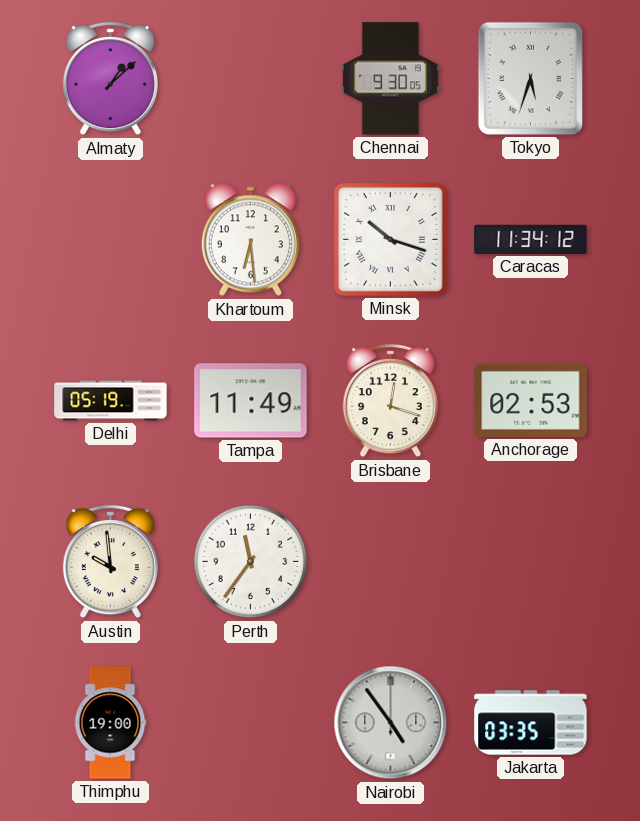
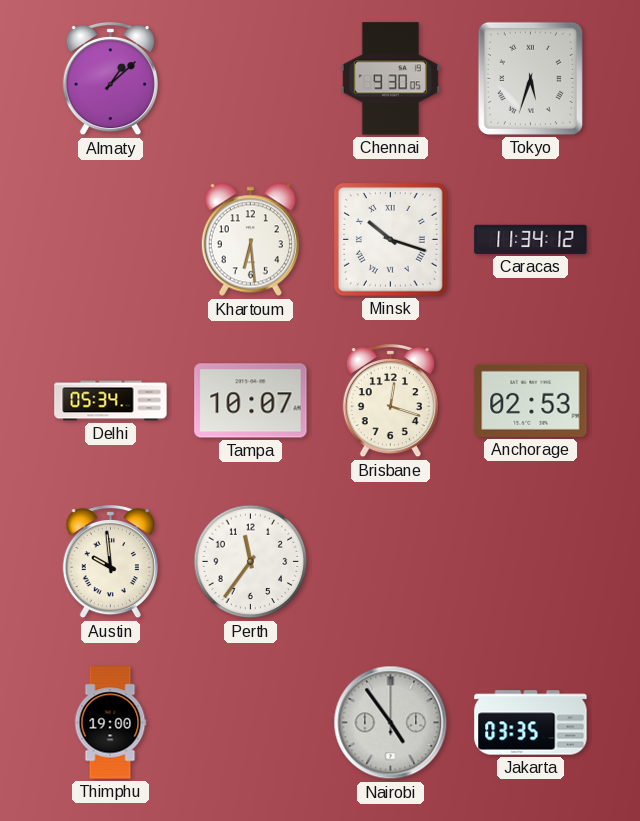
Delhi: 05:19 -> 05:34 (111, 401)
Tampa: 11:49 -> 10:07 (251, 401)
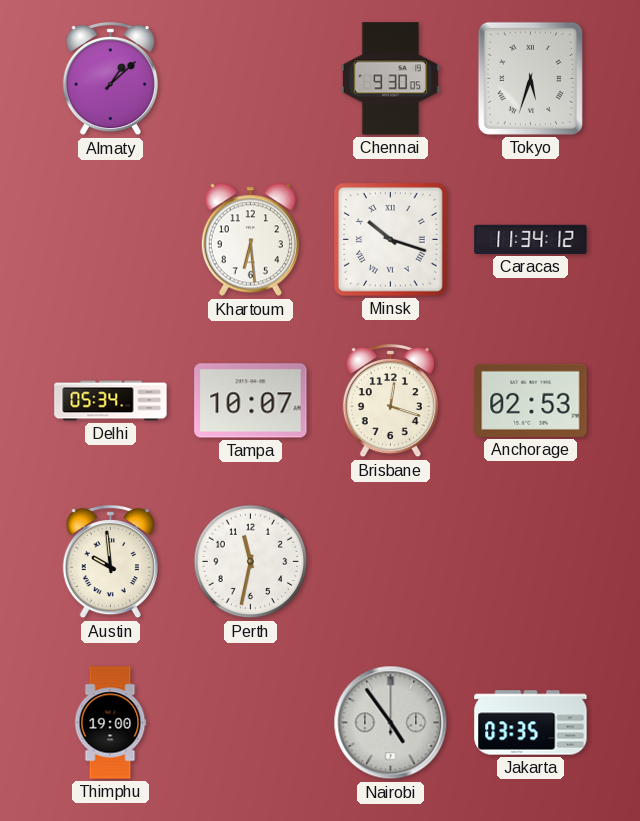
Perth: 11:36 -> 11:32 (251, 562)
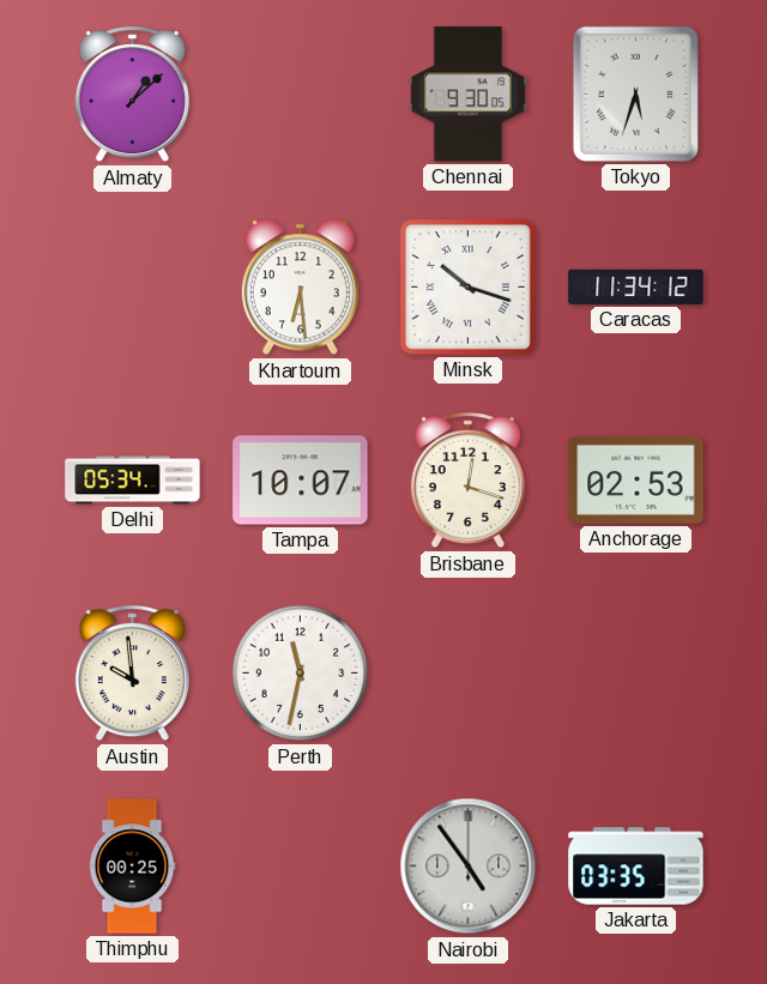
Thimphu: 19:00 -> 00:25 (132, 867)
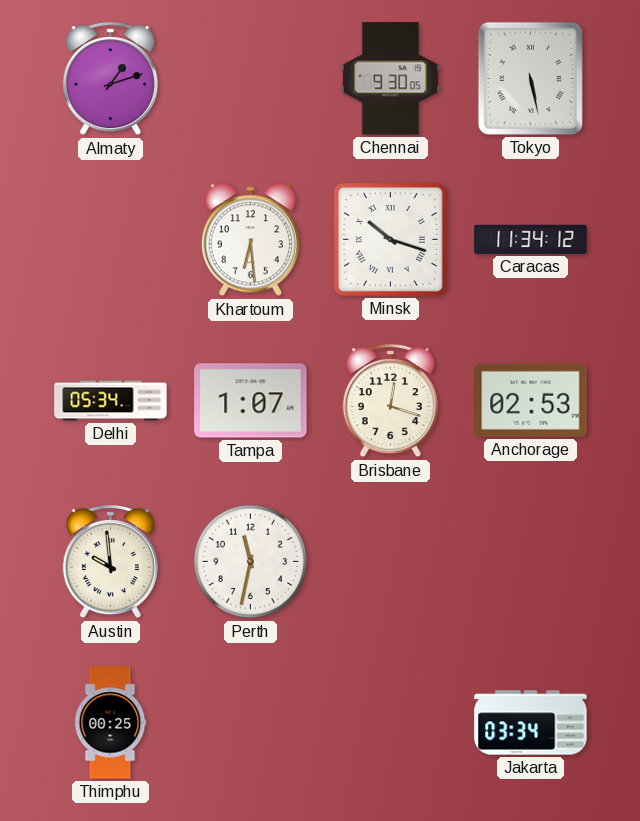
Almaty: 1:08 -> 1:12 (110, 79)
Tokyo: 5:33 -> 5:28 (530, 78)
Tampa: 10:07 -> 1:07 (251, 401)
Nairobi: 4:54 -> none (469, 867)
Jakarta: 03:35 -> 03:34 (531, 723)
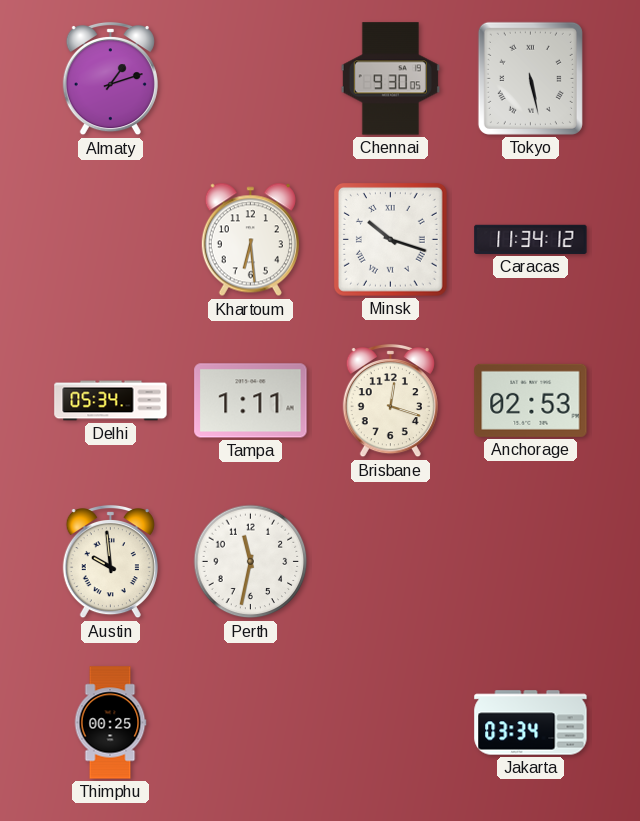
Tampa: 1:07 -> 1:11 (251, 401)
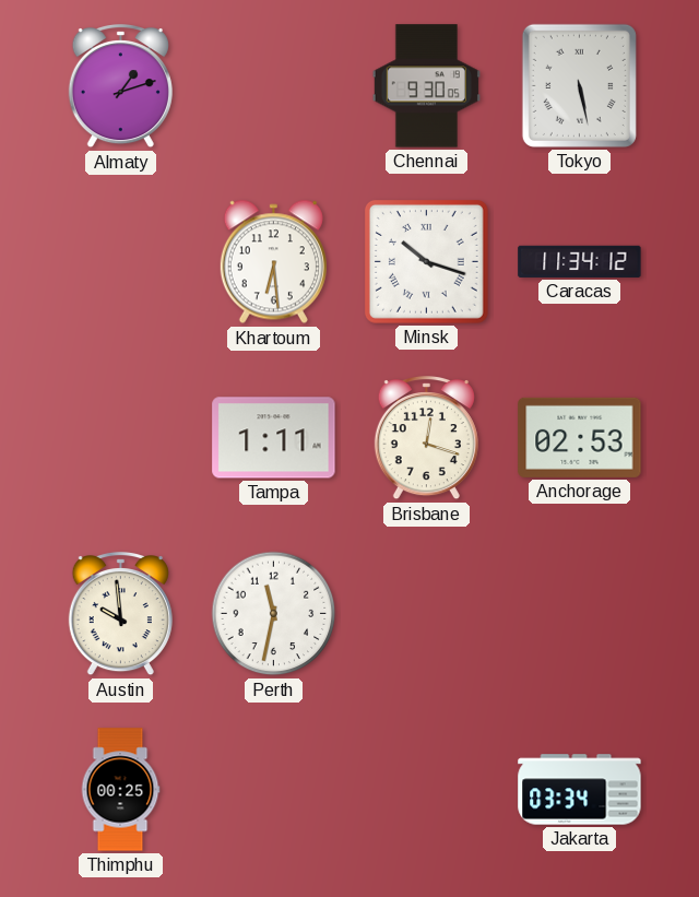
Delhi: 05:34 -> none (111, 401)
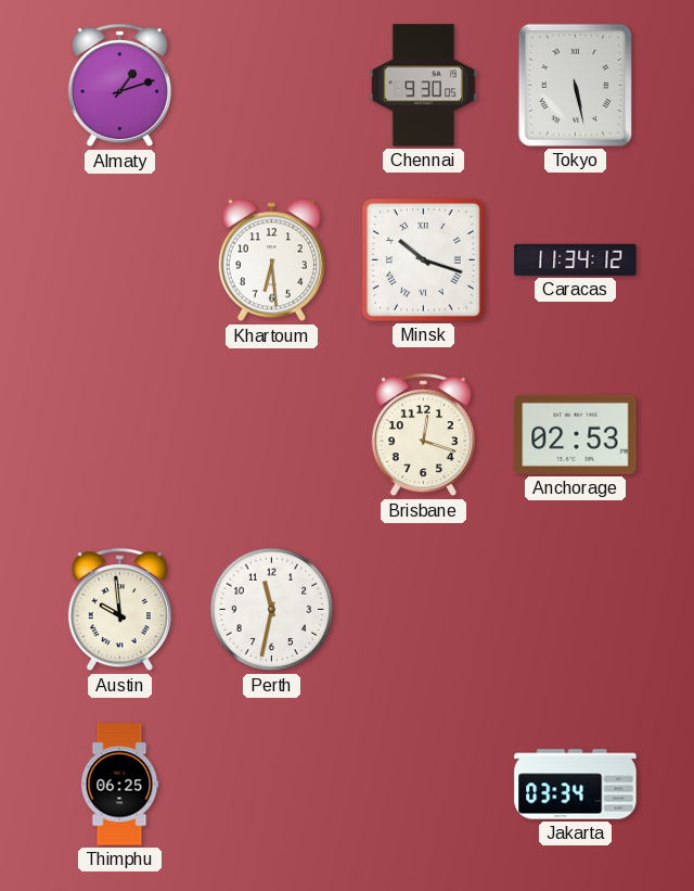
Tampa: 1:11 -> none (274, 438)
Thimphu: 00:25 -> 06:25 (119, 785)
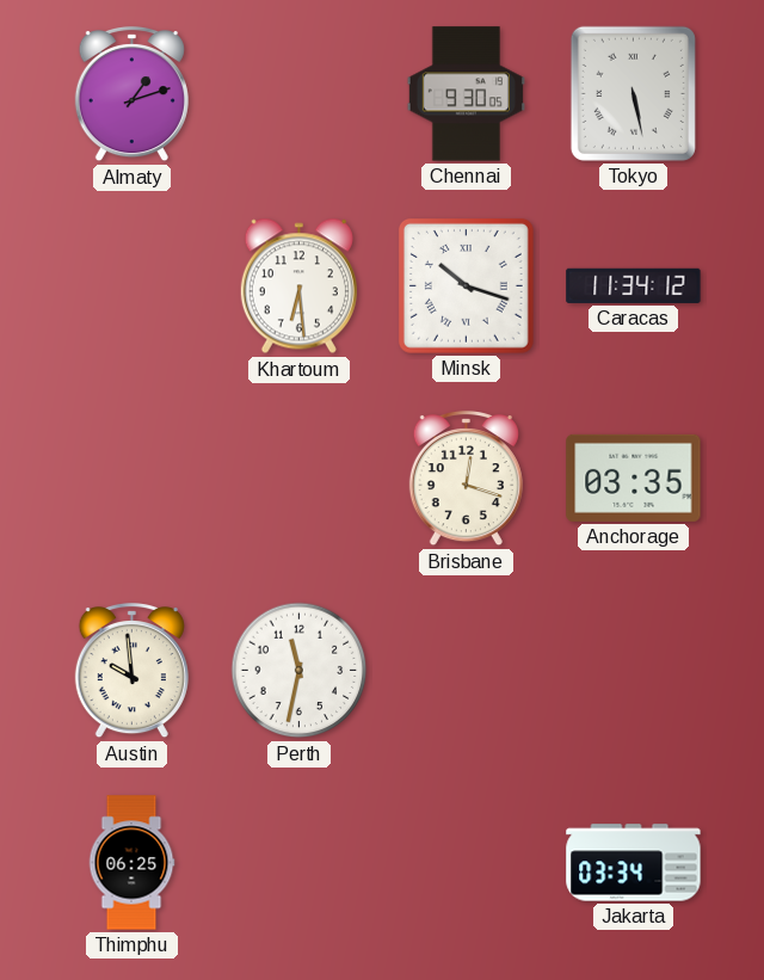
Anchorage: 02:53 -> 03:35 (634, 477)
